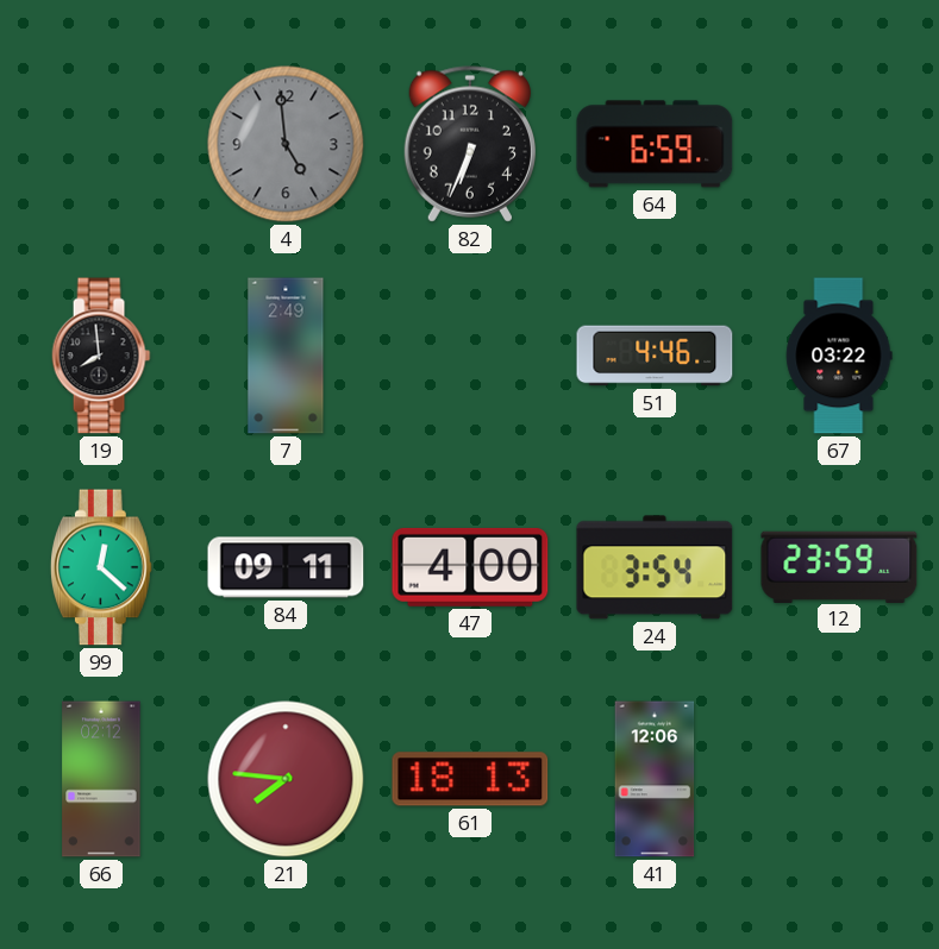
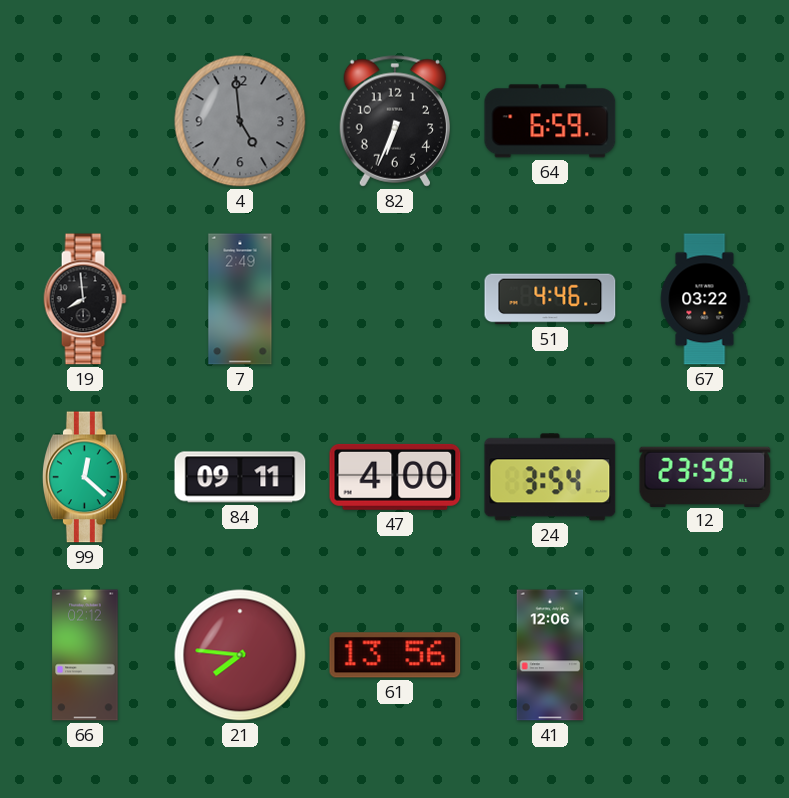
61: 18:13 -> 13:56 (395, 655)
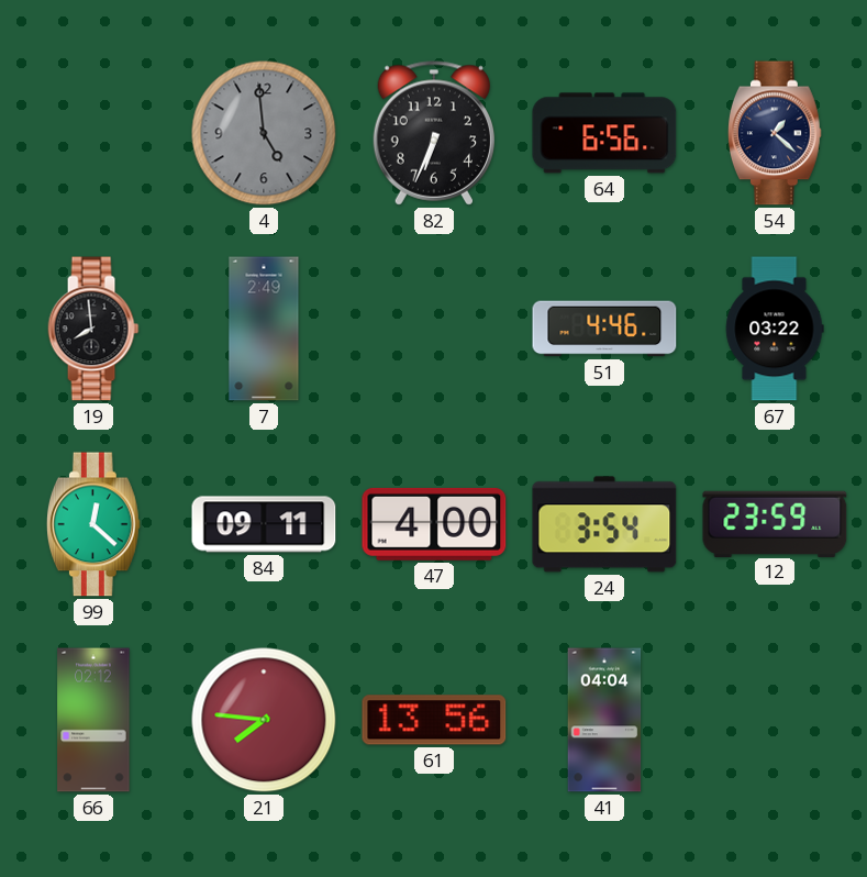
64: 6:59 -> 6:56 (604, 133)
54: none -> 1:22 (775, 133)
41: 12:06 -> 04:04 (604, 720)
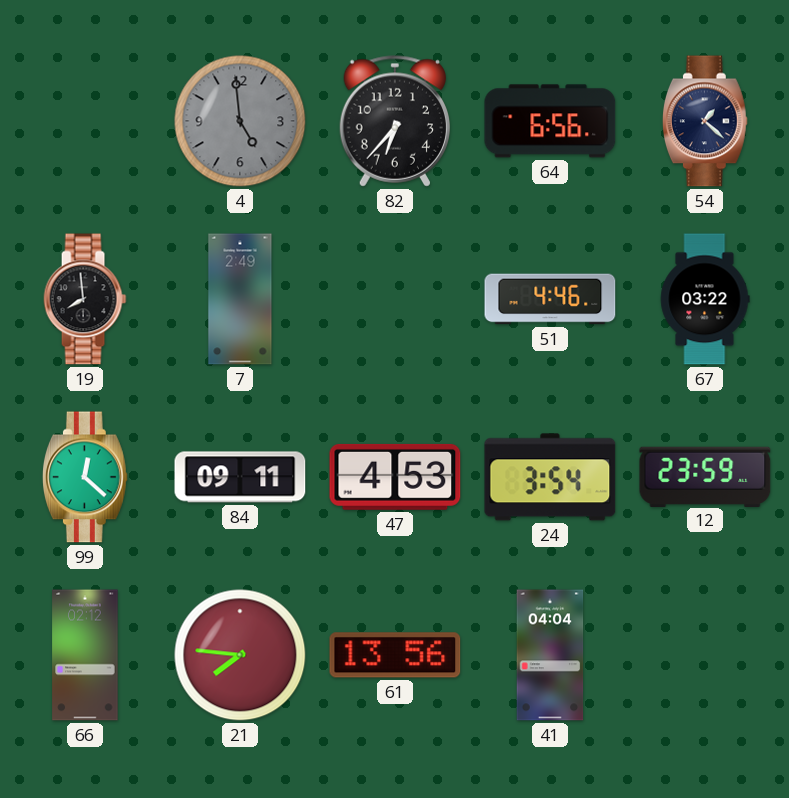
82: 6:34 -> 6:37 (394, 121)
47: 4:00 -> 4:53 (395, 477)
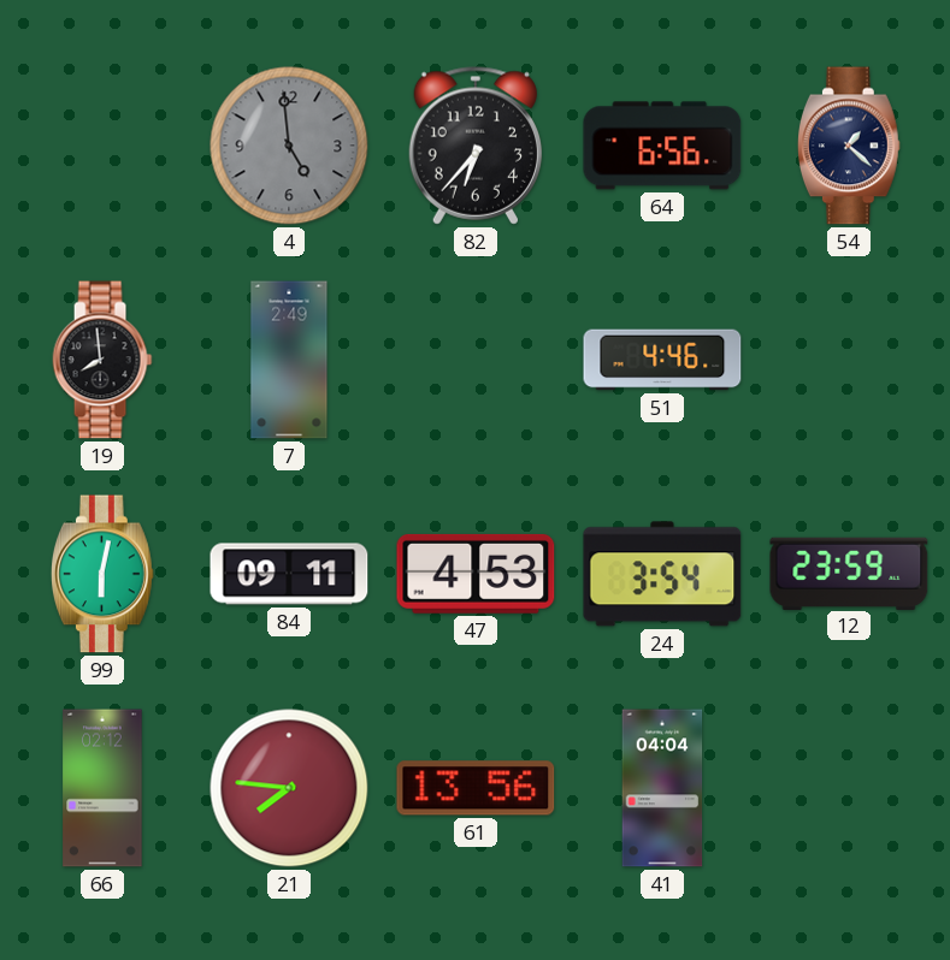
67: 03:22 -> none (705, 299)
99: 12:22 -> 6:02 (102, 574)
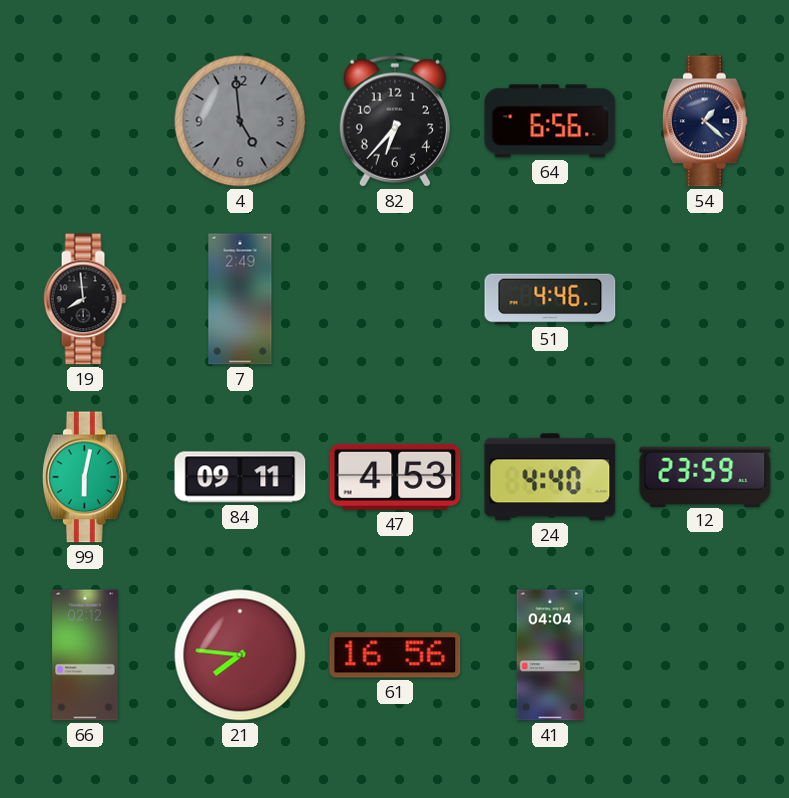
24: 3:54 -> 4:40 (550, 477)
61: 13:56 -> 16:56 (395, 655)
